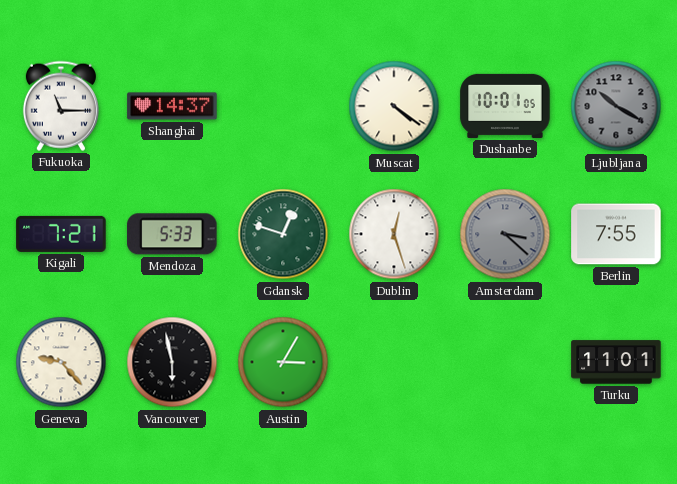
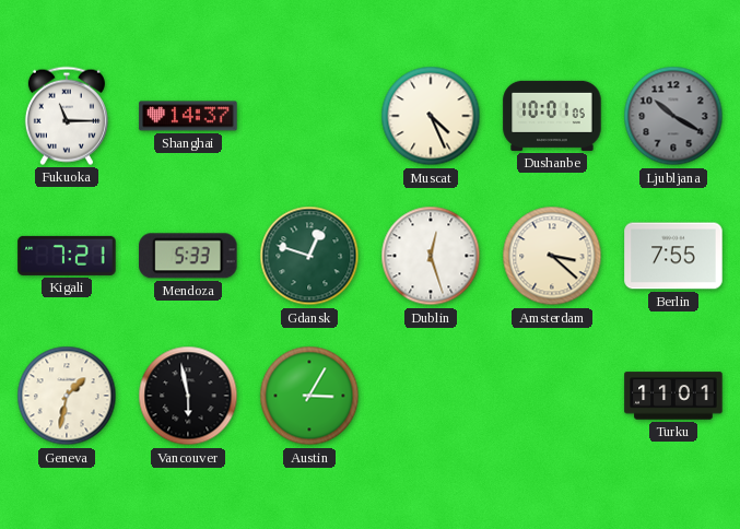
Muscat: 4:21 -> 4:26 (431, 116)
Amsterdam dial: grey -> cream (552, 256)
Geneva: 9:23 -> 1:32 (67, 396)
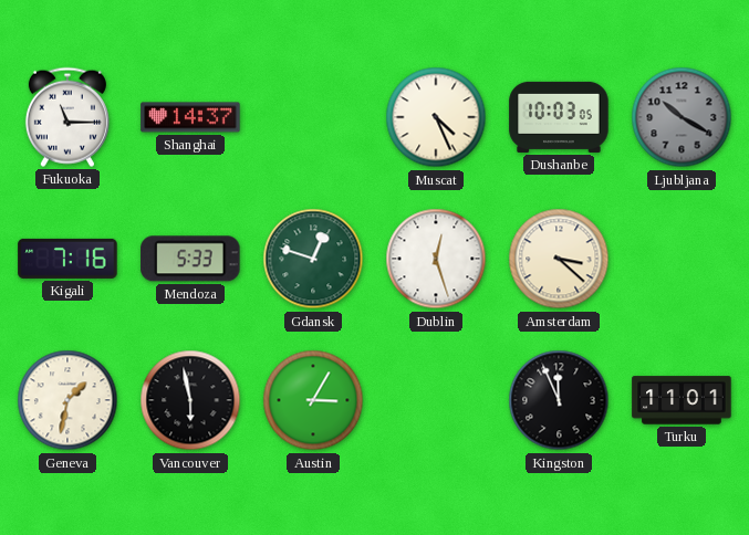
Dushanbe: 10:01 -> 10:03 (559, 117)
Kigali: 7:21 -> 7:16 (67, 259)
Berlin: 7:55 -> none (673, 256)
Kingston: none -> 11:56 (559, 400)
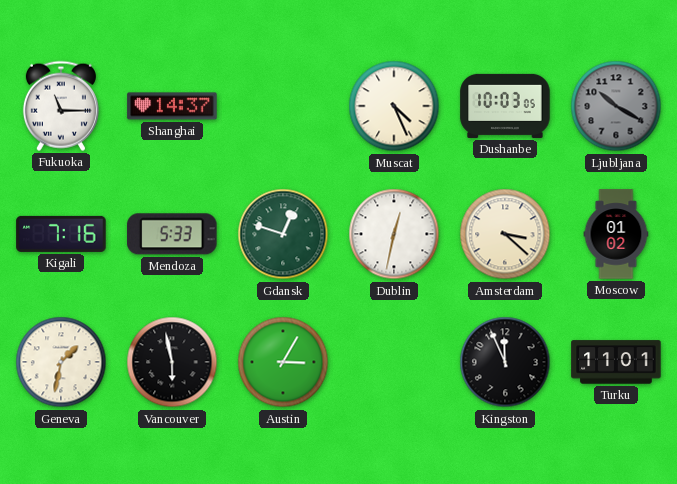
Dublin: 12:27 -> 12:32 (394, 234)
Moscow: none -> 01:02 (616, 234)
